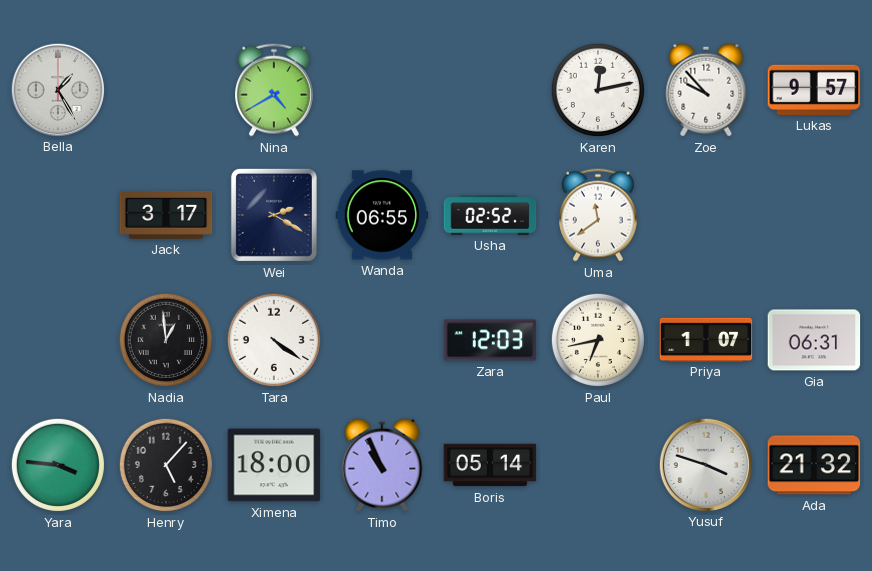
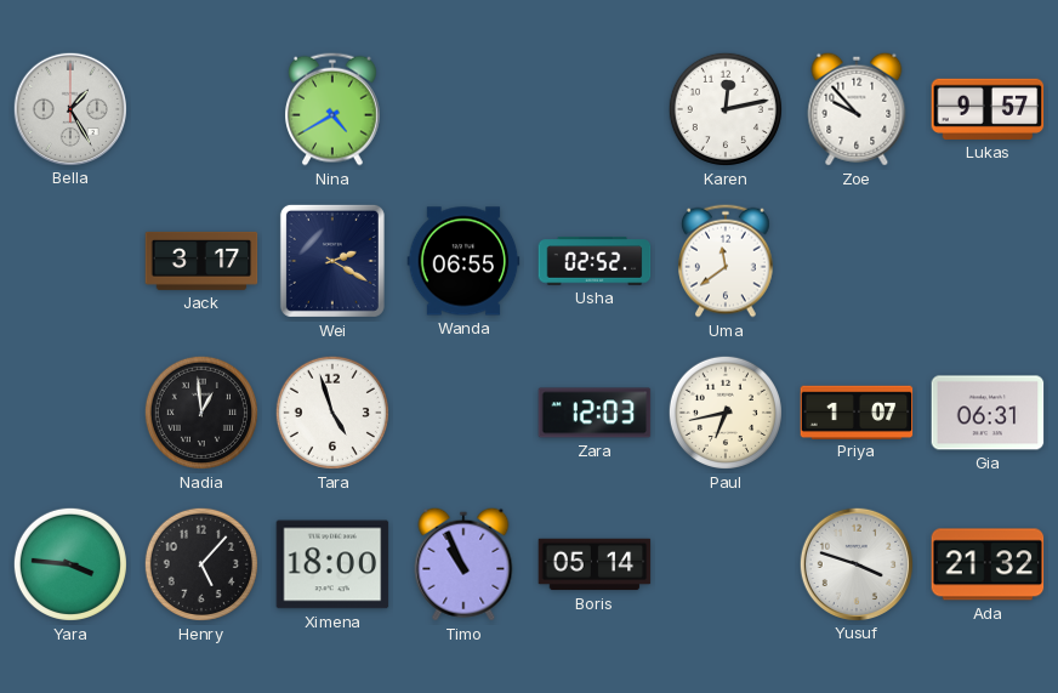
Tara: 4:21 -> 4:57 (332, 413)
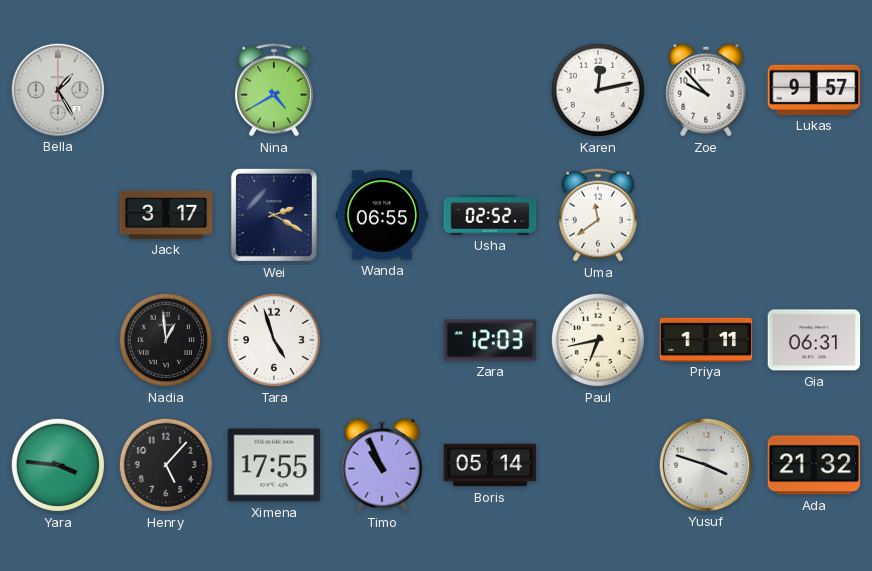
Priya: 1:07 -> 1:11 (706, 339)
Ximena: 18:00 -> 17:55 (274, 465)
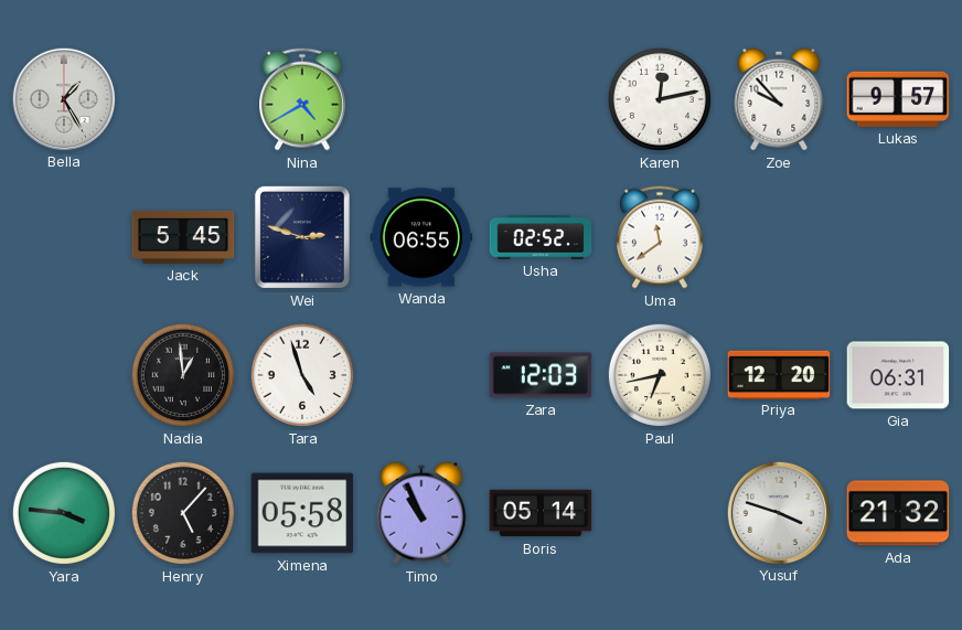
Jack: 3:17 -> 5:45 (183, 237)
Wei: 2:20 -> 2:48 (302, 237)
Priya: 1:11 -> 12:20 (779, 374)
Ximena: 17:55 -> 05:58 (302, 513)
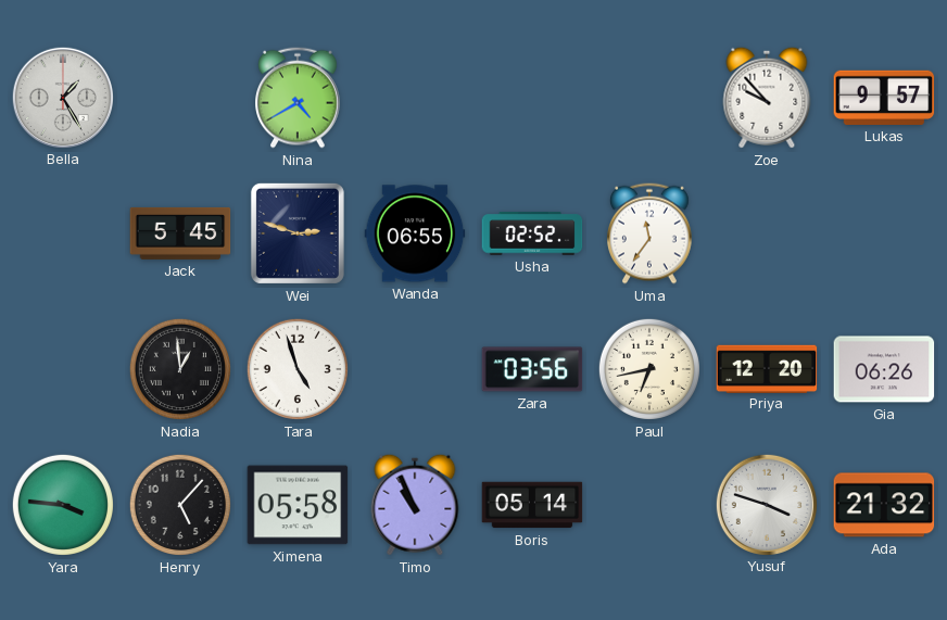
Karen: 12:13 -> none (660, 99)
Uma: 11:39 -> 11:36 (651, 233)
Zara: 12:03 -> 03:56 (532, 369)
Gia: 06:31 -> 06:26 (884, 369)
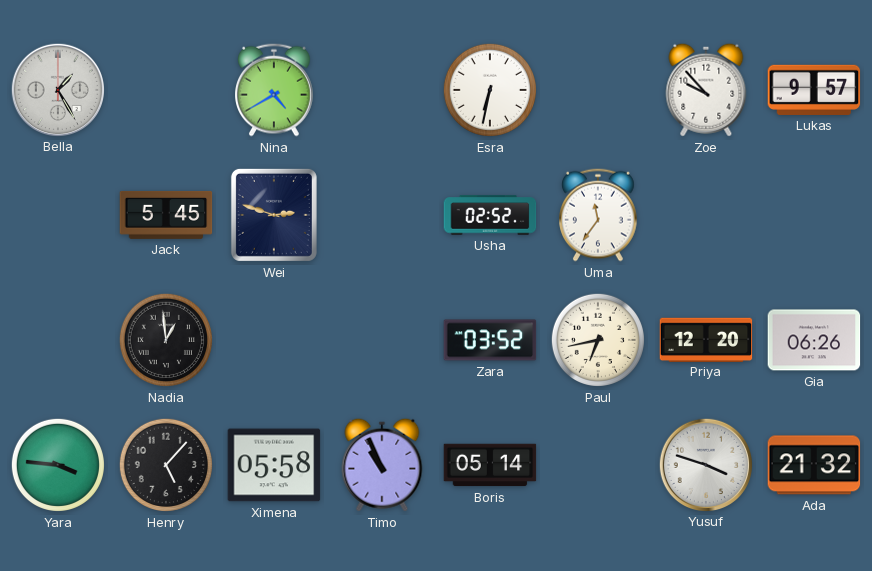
Esra: none -> 6:32 (490, 90)
Wanda: 06:55 -> none (415, 233)
Tara: 4:57 -> none (298, 369)
Zara: 03:56 -> 03:52 (490, 340)
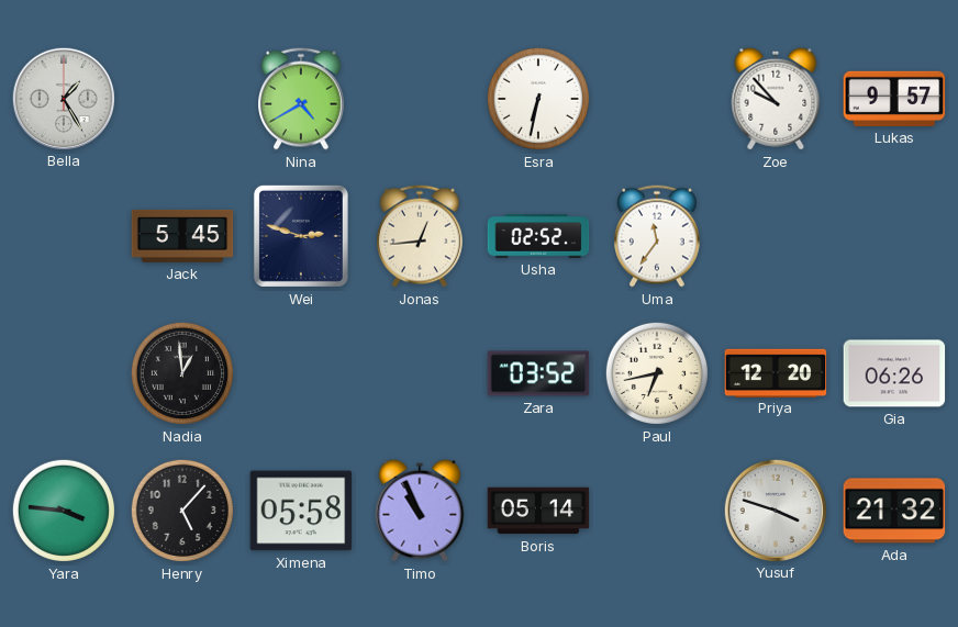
Jonas: none -> 12:44 (421, 236)
